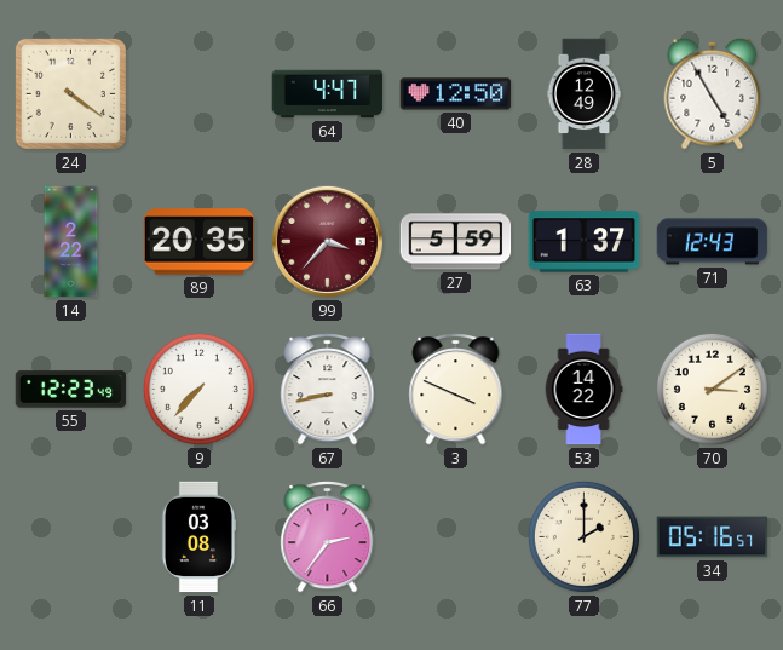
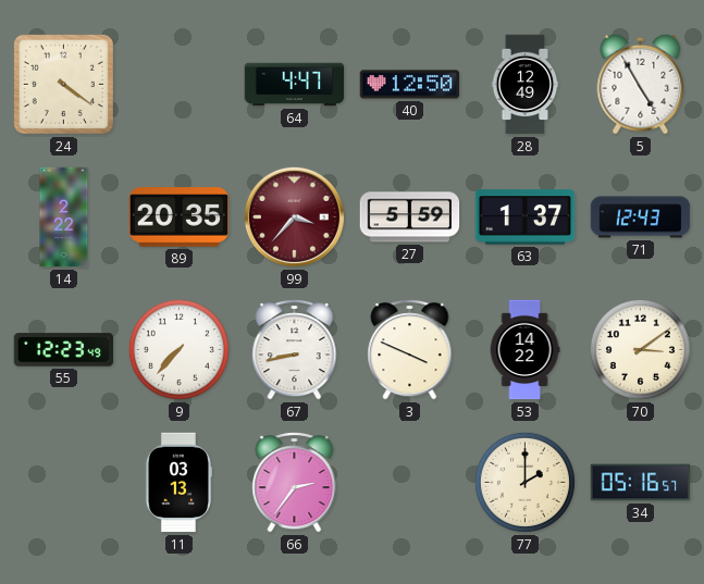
11: 03:08 -> 03:13 (178, 483)
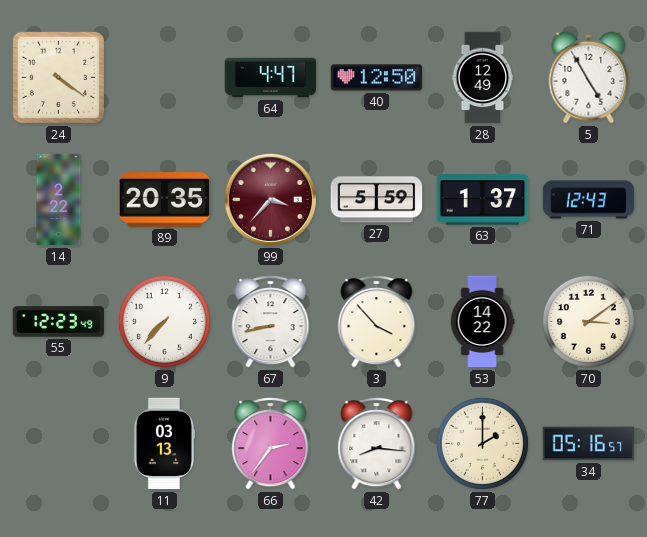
3: 3:49 -> 3:53 (377, 322)
42: none -> 8:16 (377, 444)
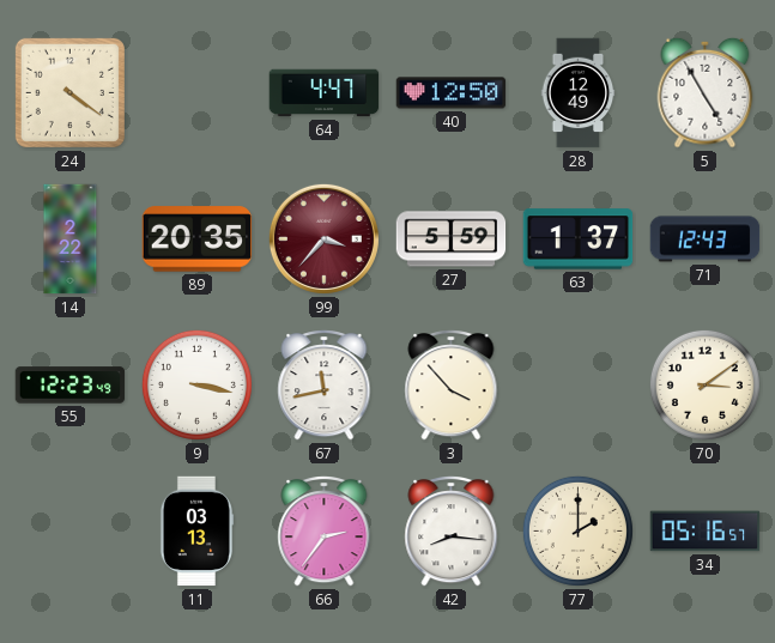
9: 7:37 -> 3:17 (196, 384)
67: 8:43 -> 11:43 (325, 386)
53: 14:22 -> none (482, 322)
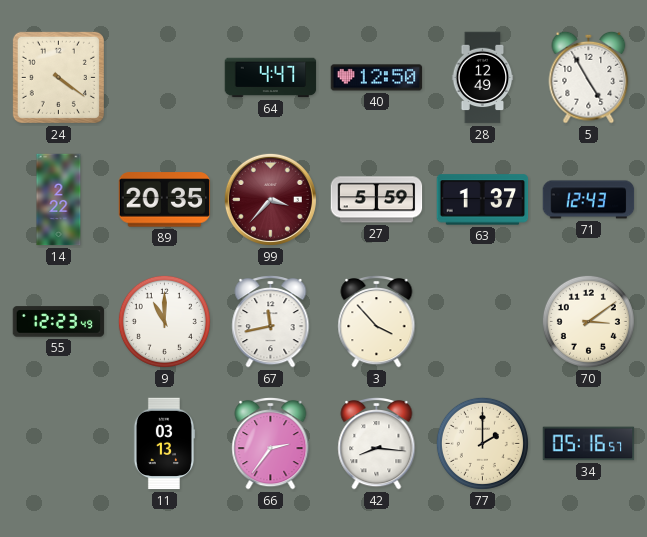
9: 3:17 -> 11:00 (164, 321)
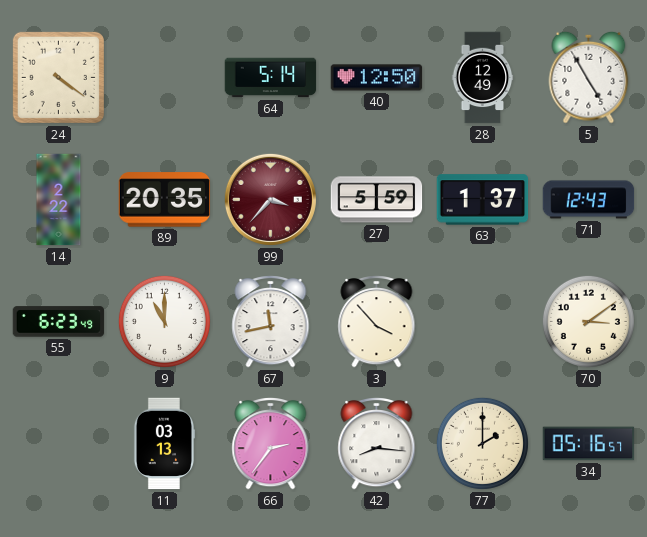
64: 4:47 -> 5:14 (271, 78)
55: 12:23 -> 6:23 (59, 322)
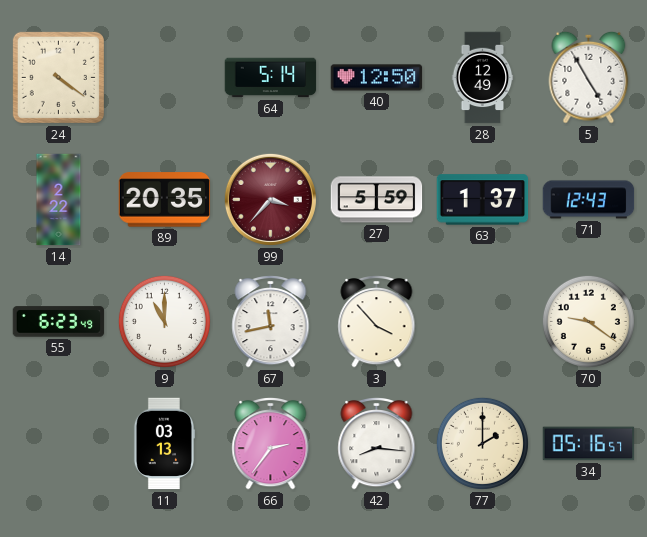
70: 3:09 -> 9:21 (588, 321)
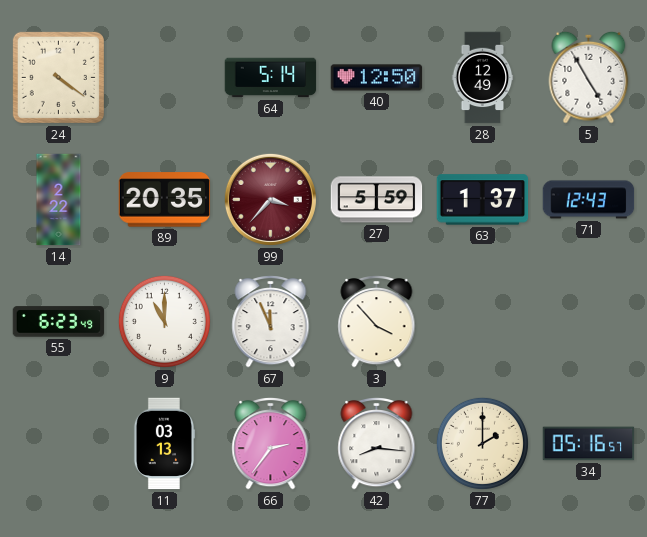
67: 11:43 -> 11:56 (271, 322)
70: 9:21 -> none (588, 321)
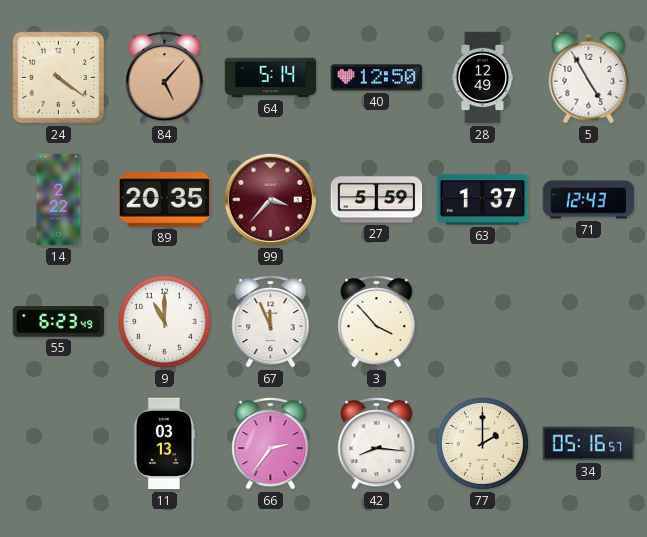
84: none -> 5:07 (165, 78)
